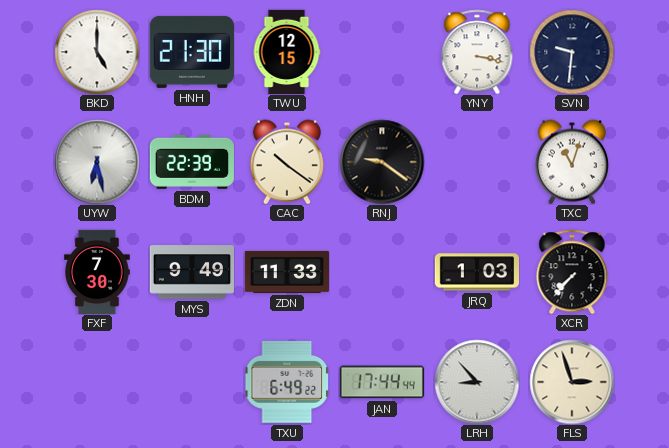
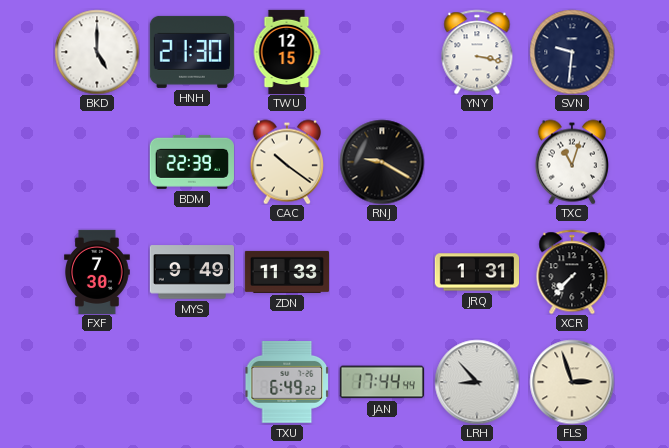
UYW: 6:28 -> none (97, 162)
RNJ: 9:21 -> 9:20 (382, 162)
JRQ: 1:03 -> 1:31 (476, 272)
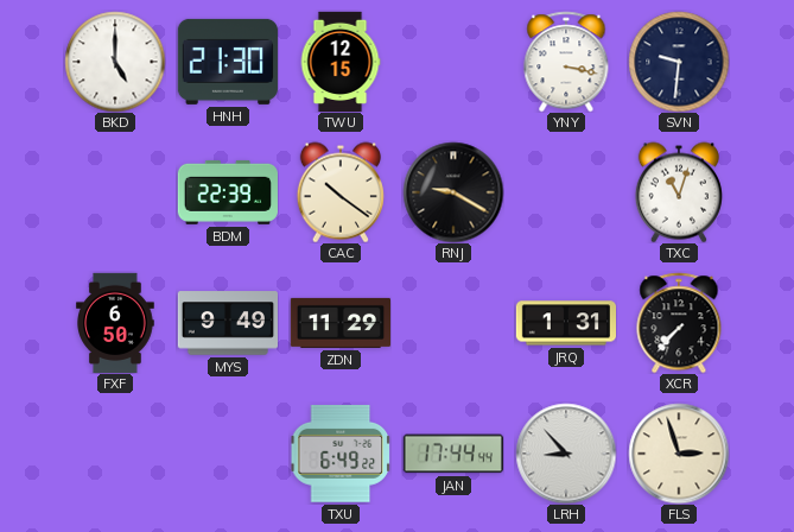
FXF: 7:30 -> 6:50 (115, 322)
ZDN: 11:33 -> 11:29 (339, 323)
